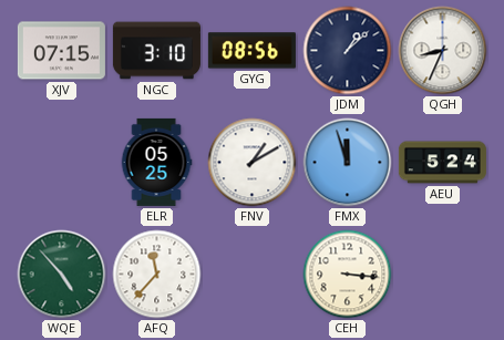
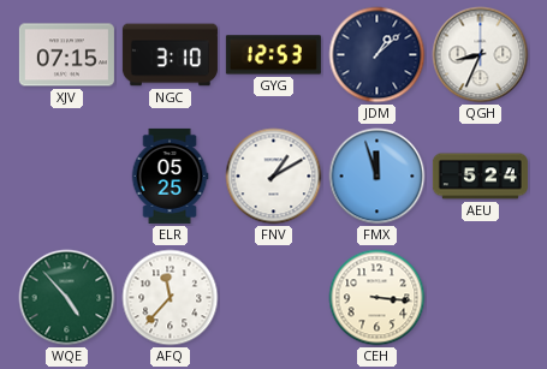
GYG: 08:56 -> 12:53 (273, 55)
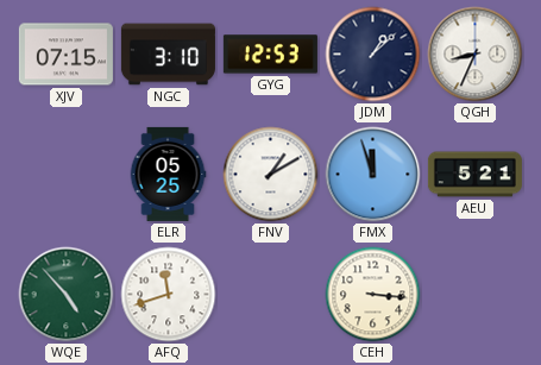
AEU: 5:24 -> 5:21 (474, 175)
AFQ: 11:37 -> 11:42 (169, 295)
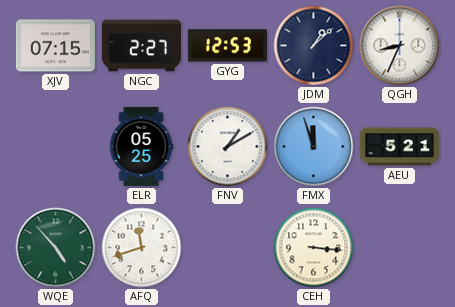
NGC: 3:10 -> 2:27 (141, 46)
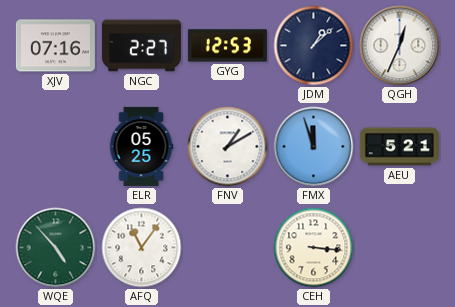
XJV: 07:15 -> 07:16 (55, 46)
QGH: 8:34 -> 12:34 (400, 46)
AFQ: 11:42 -> 11:06 (142, 248)
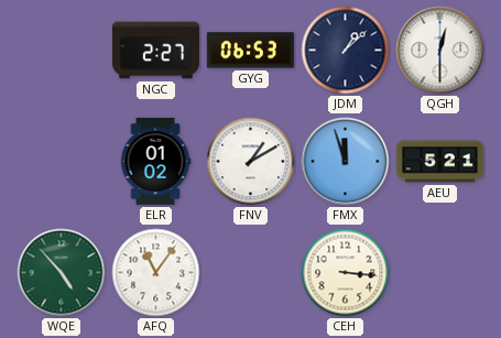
XJV: 07:16 -> none (55, 46)
GYG: 12:53 -> 06:53 (250, 51)
QGH: 12:34 -> 12:30 (440, 51)
ELR: 05:25 -> 01:02 (155, 161)
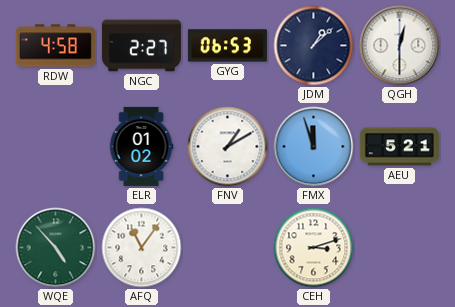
RDW: none -> 4:58 (55, 46)
CEH: 3:16 -> 3:12 (314, 248)
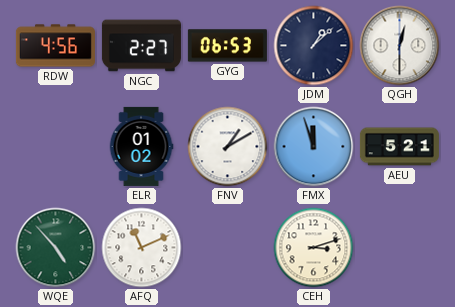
RDW: 4:58 -> 4:56 (55, 46)
AFQ: 11:06 -> 11:11 (142, 248)
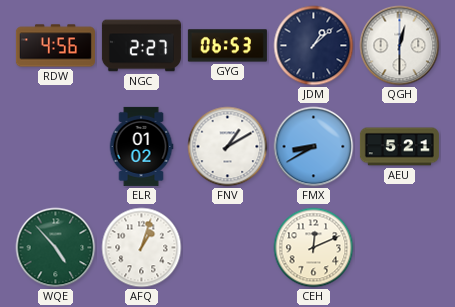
FMX: 11:57 -> 8:40 (314, 147)
AFQ: 11:11 -> 1:03 (142, 248)
CEH: 3:12 -> 12:11 (314, 248)
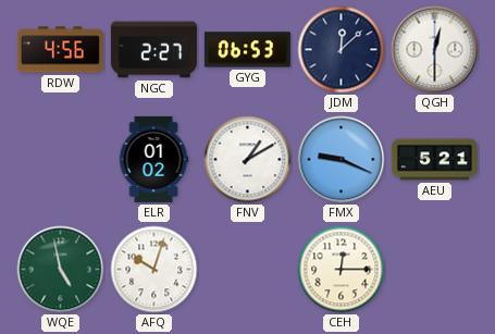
JDM: 1:08 -> 12:08 (342, 50)
FMX: 8:40 -> 9:19 (342, 160)
WQE: 4:53 -> 4:58 (61, 270)
AFQ: 1:03 -> 10:03 (154, 270)
CEH: 12:11 -> 12:15 (342, 270)
